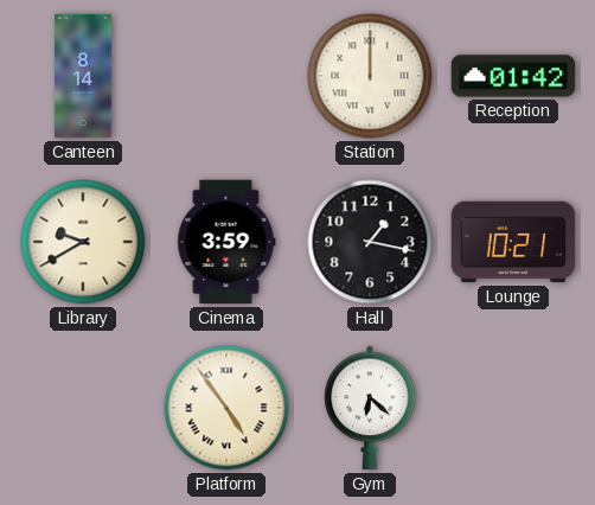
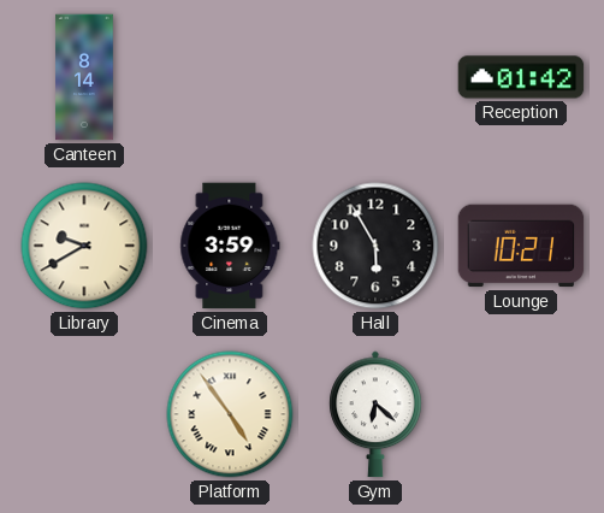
Station: 12:00 -> none (370, 76)
Hall: 1:17 -> 5:55 (375, 246)
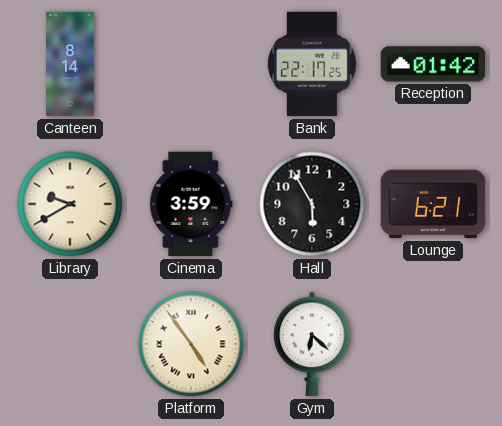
Bank: none -> 22:17 (312, 64)
Lounge: 10:21 -> 6:21 (433, 204)
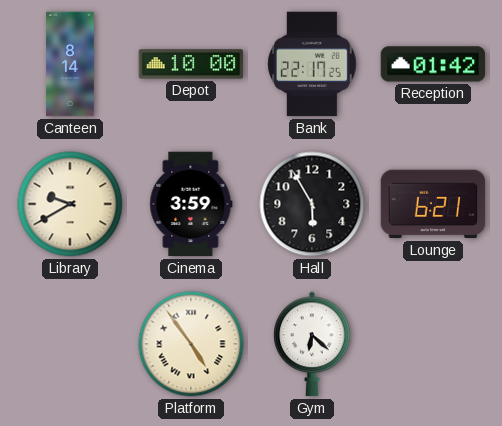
Depot: none -> 10:00 (191, 64)
